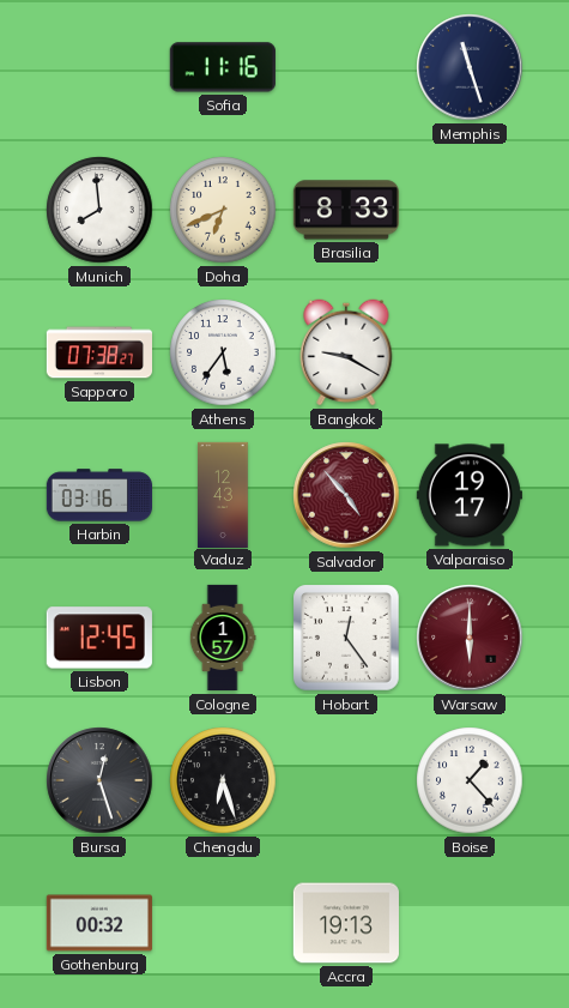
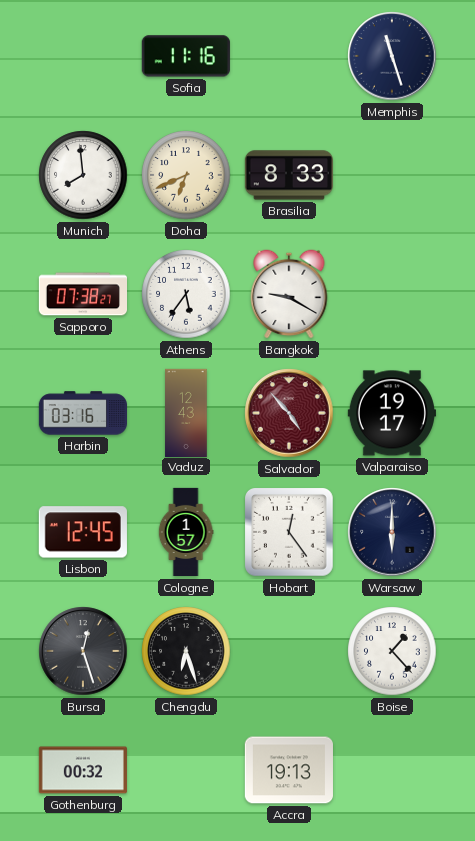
Warsaw dial: burgundy -> navy (392, 532)
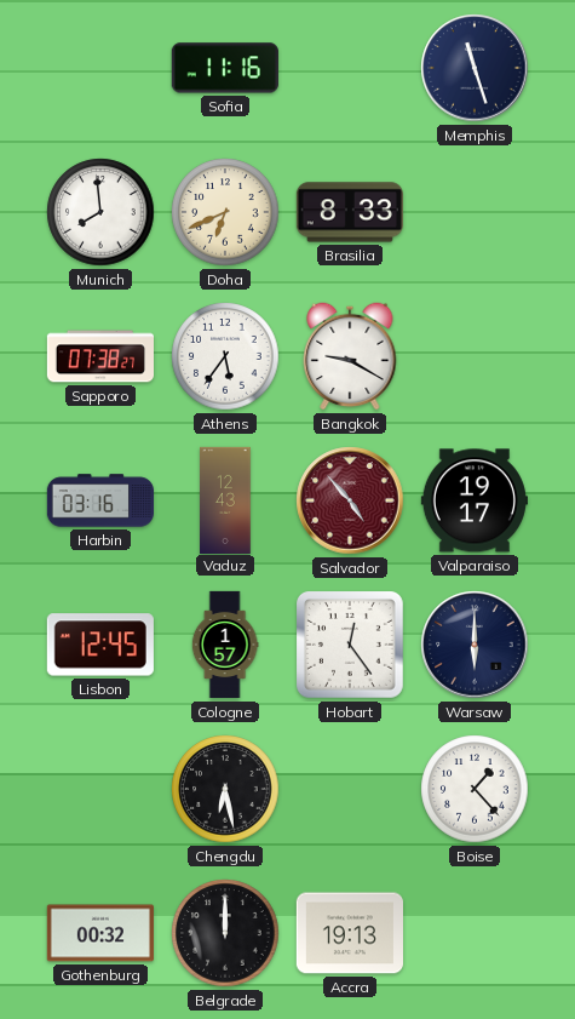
Bursa: 12:27 -> none (83, 651)
Chengdu: 6:27 -> 6:28 (225, 789)
Belgrade: none -> 12:00 (225, 933)
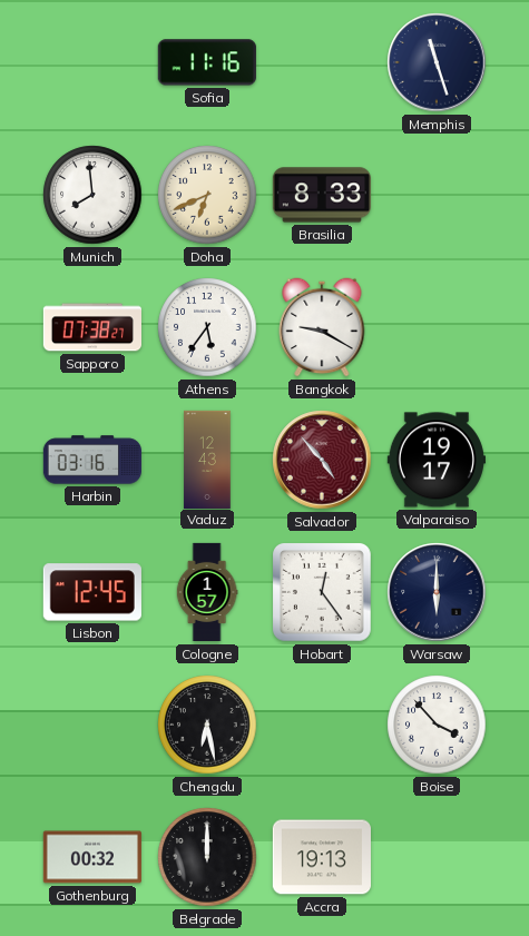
Boise: 1:23 -> 3:53 (437, 725)
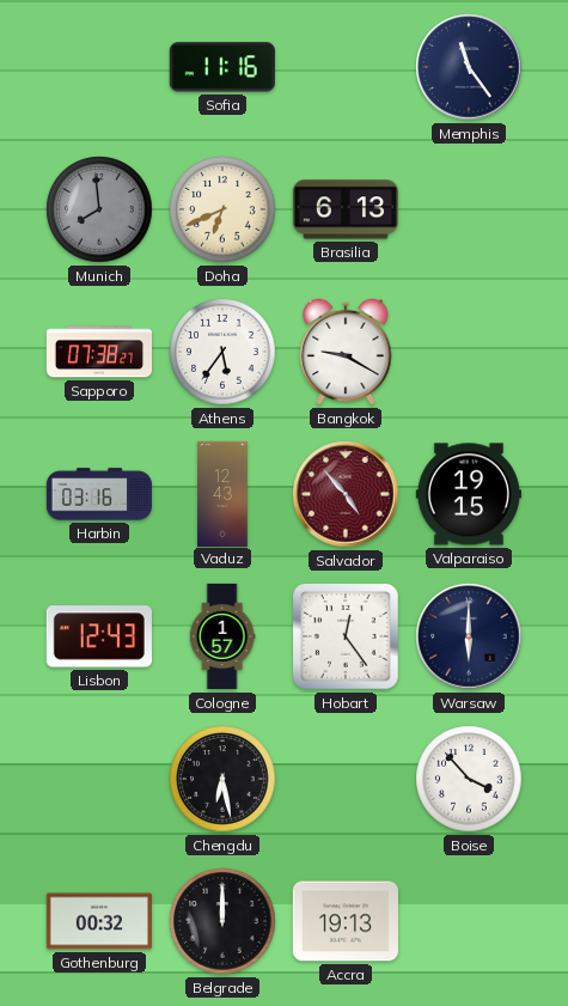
Memphis: 11:27 -> 11:24 (469, 67)
Munich dial: white -> grey (99, 209)
Brasilia: 8:33 -> 6:13 (344, 209)
Valparaiso: 19:17 -> 19:15 (469, 494)
Lisbon: 12:45 -> 12:43 (99, 636)
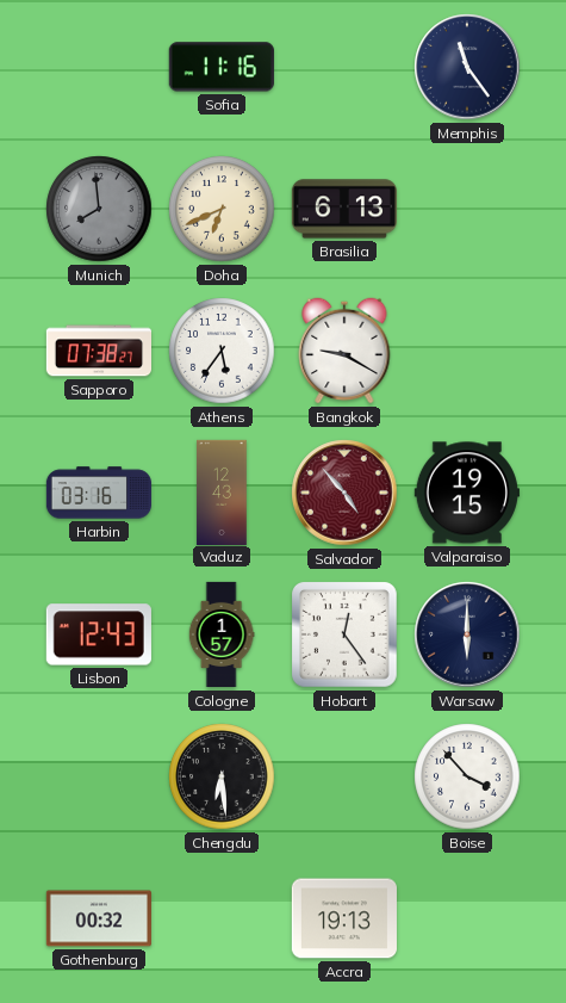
Chengdu: 6:28 -> 6:29 (222, 776)
Belgrade: 12:00 -> none (222, 921)
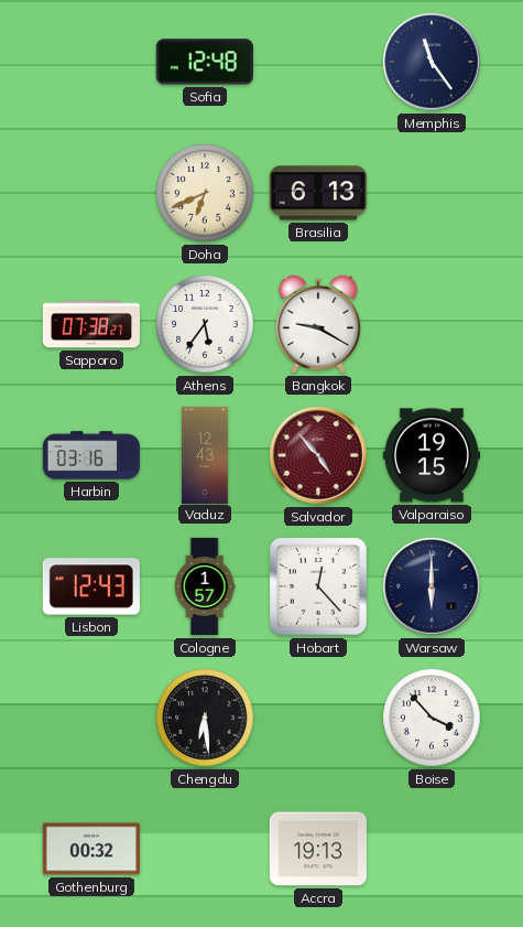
Sofia: 11:16 -> 12:48 (205, 62)
Munich: 7:59 -> none (99, 209)
Hobart: 12:24 -> 12:23 (319, 588)
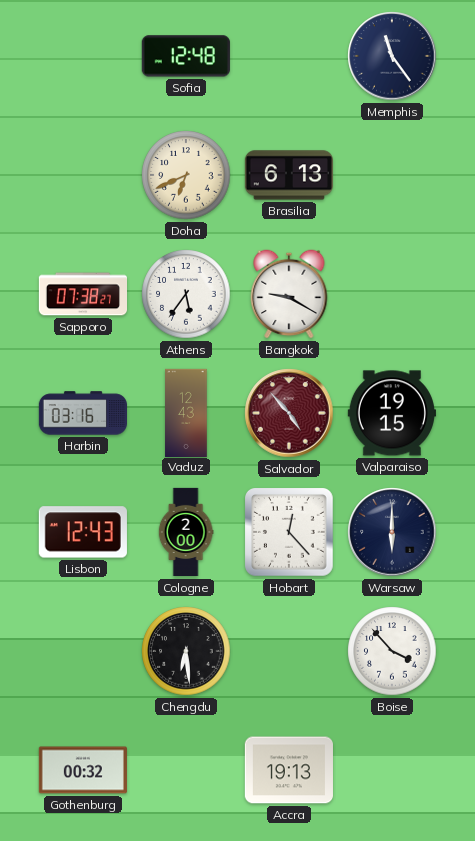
Cologne: 1:57 -> 2:00 (186, 532)
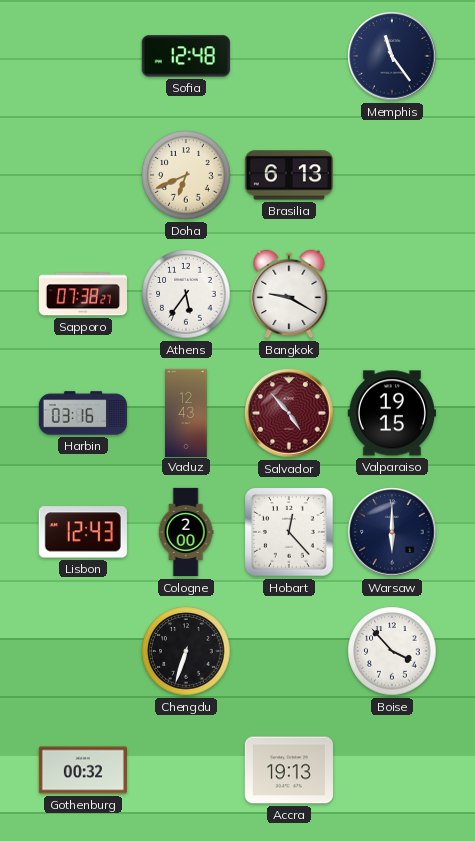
Chengdu: 6:29 -> 6:33 (186, 651)
